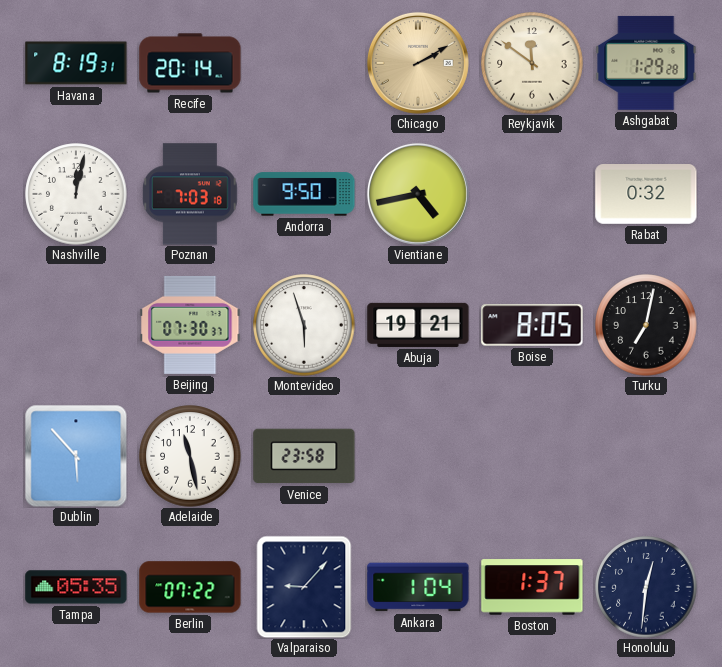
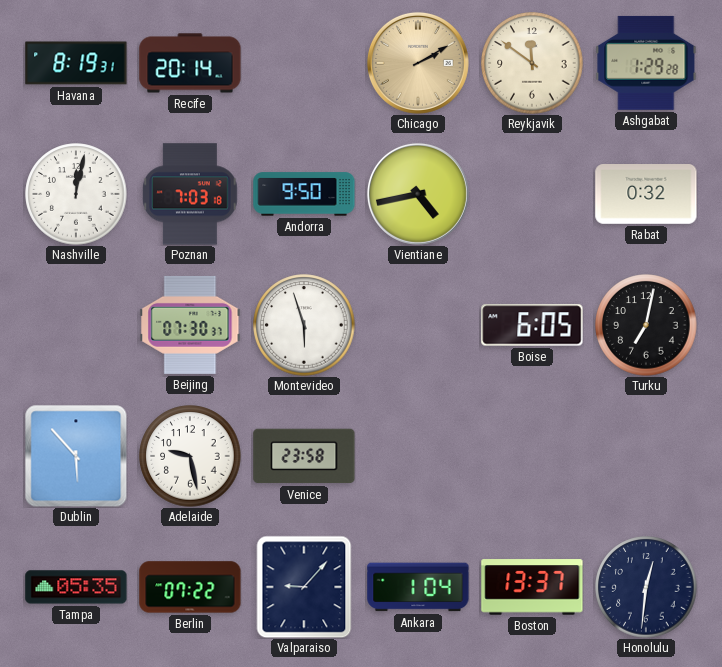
Abuja: 19:21 -> none (418, 325)
Boise: 8:05 -> 6:05 (532, 325)
Adelaide: 11:28 -> 9:28 (190, 456)
Boston: 1:37 -> 13:37 (532, 587)
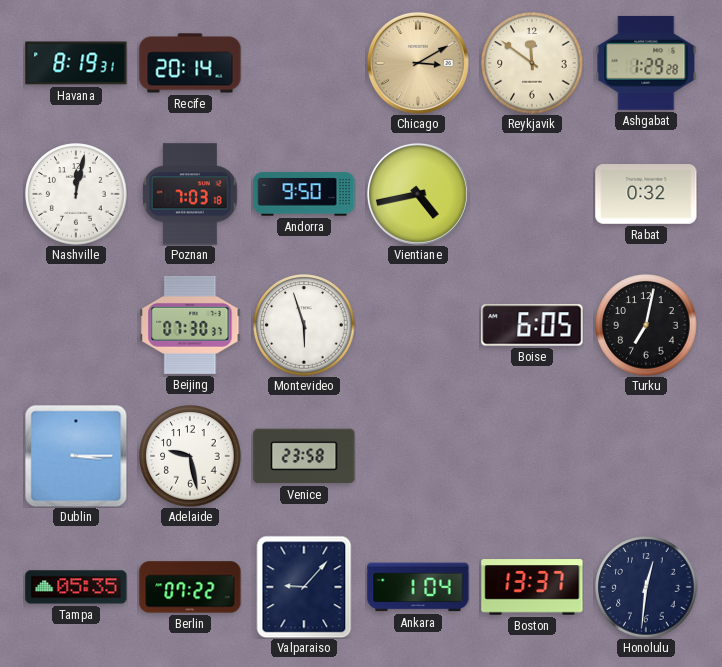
Chicago: 2:10 -> 3:10 (418, 63)
Dublin: 5:53 -> 3:15 (76, 456)
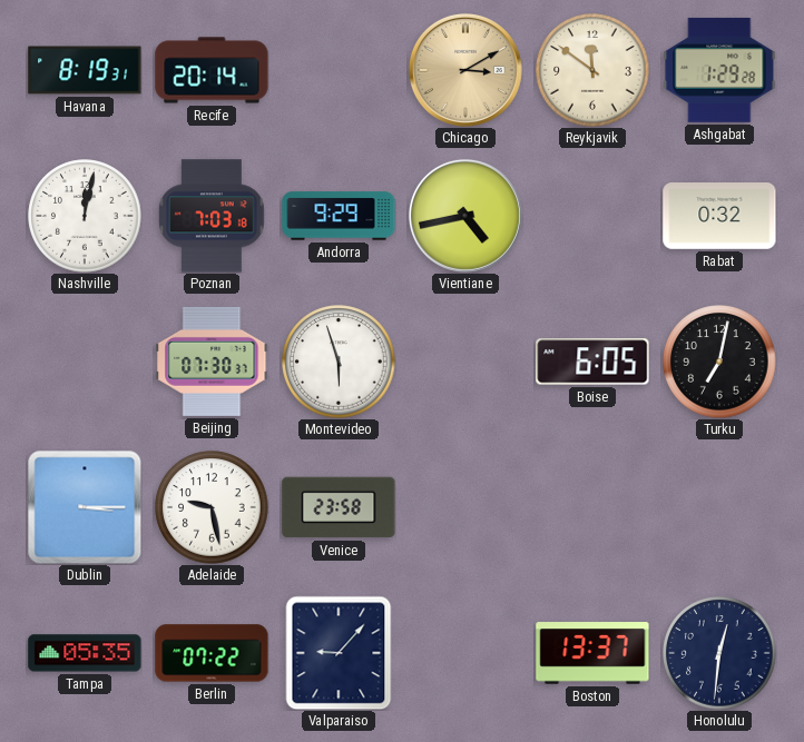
Andorra: 9:50 -> 9:29 (339, 216)
Ankara: 1:04 -> none (418, 587)
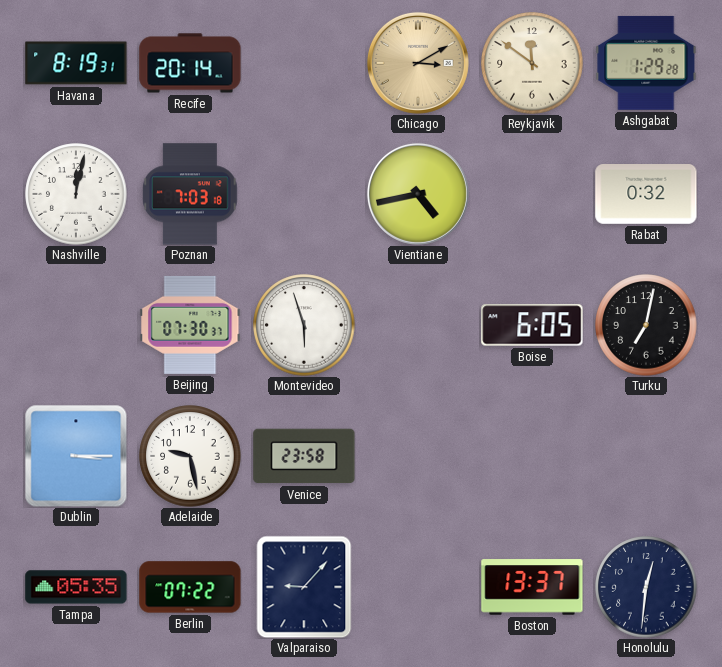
Andorra: 9:29 -> none (339, 216)
